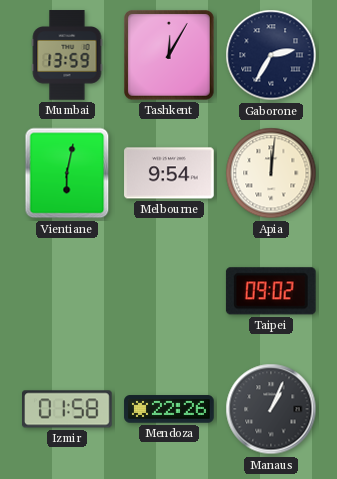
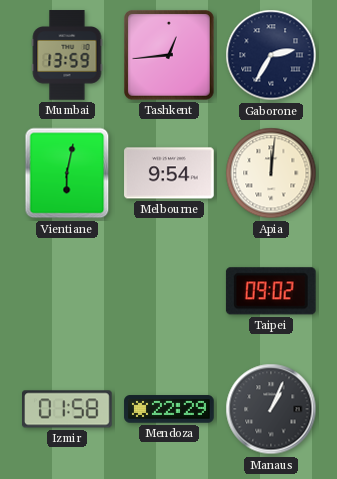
Tashkent: 12:05 -> 12:44 (169, 55)
Mendoza: 22:26 -> 22:29 (169, 409)
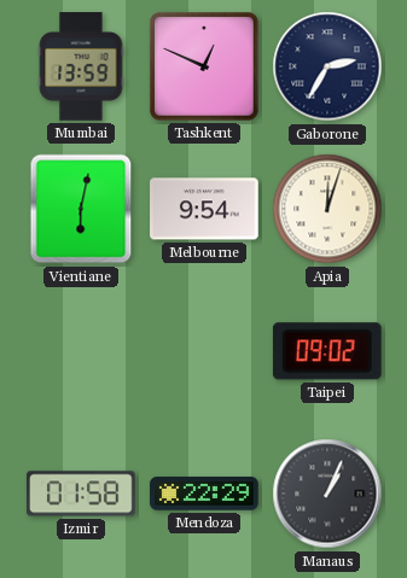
Tashkent: 12:44 -> 12:49 (204, 66)
Apia: 12:01 -> 12:03 (327, 209)
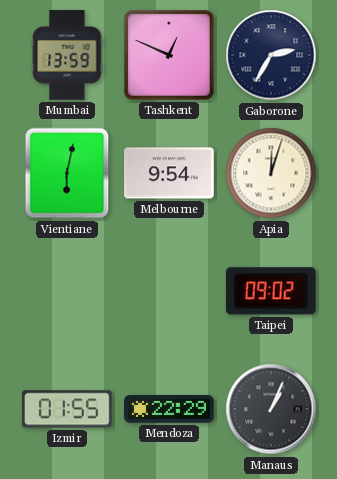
Izmir: 01:58 -> 01:55 (68, 409)
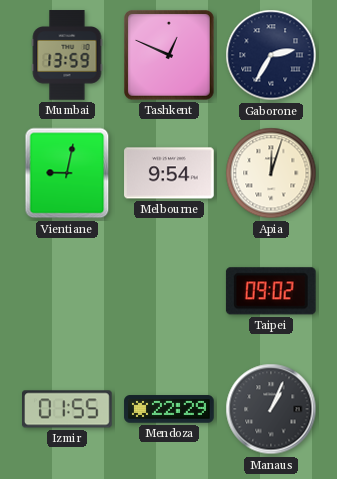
Vientiane: 6:02 -> 9:02 (67, 173)
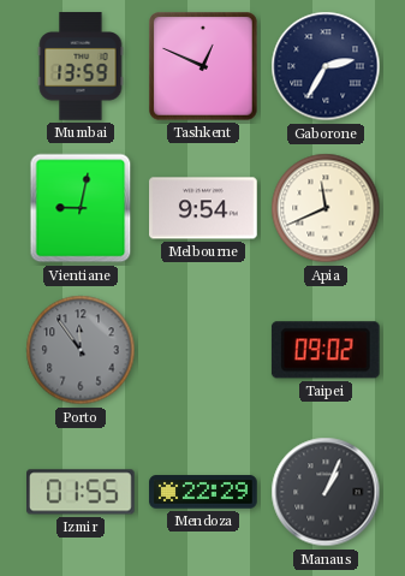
Apia: 12:03 -> 11:41 (326, 208)
Porto: none -> 11:54 (81, 350)
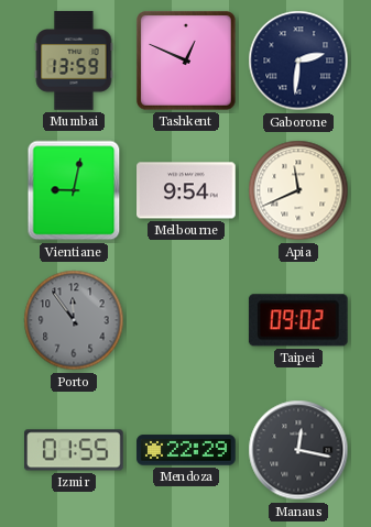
Gaborone: 2:35 -> 2:31 (298, 61)
Manaus: 1:04 -> 12:17 (298, 450)
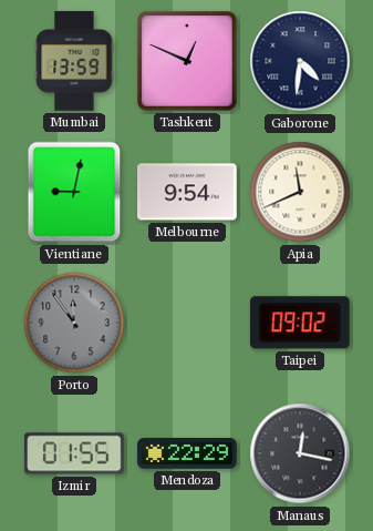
Gaborone: 2:31 -> 4:31 (300, 61)
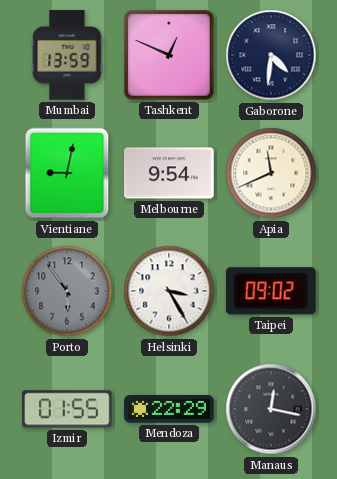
Porto: 11:54 -> 5:54 (67, 291)
Helsinki: none -> 3:25 (169, 291)
